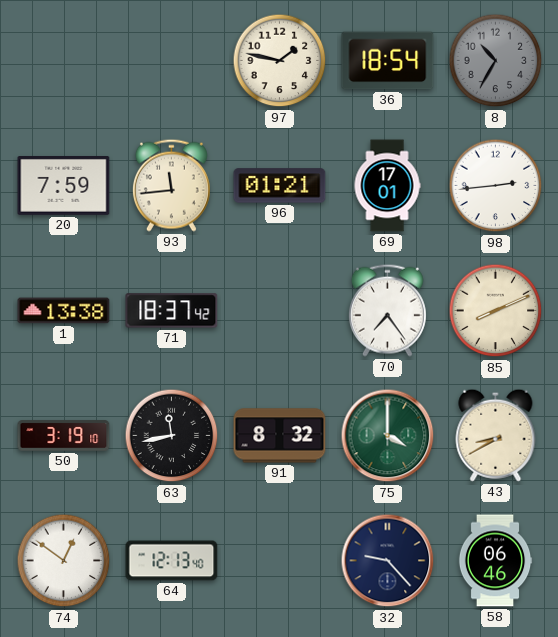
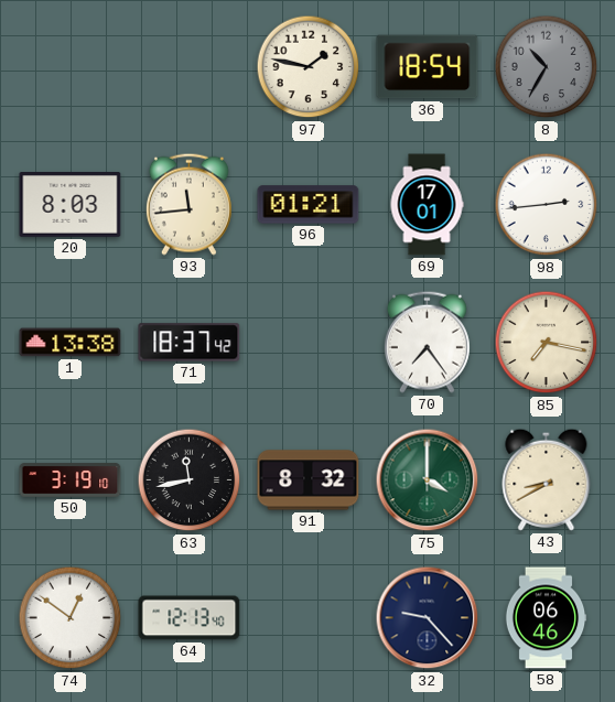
20: 7:59 -> 8:03 (71, 205)
85: 8:11 -> 7:17 (547, 343)
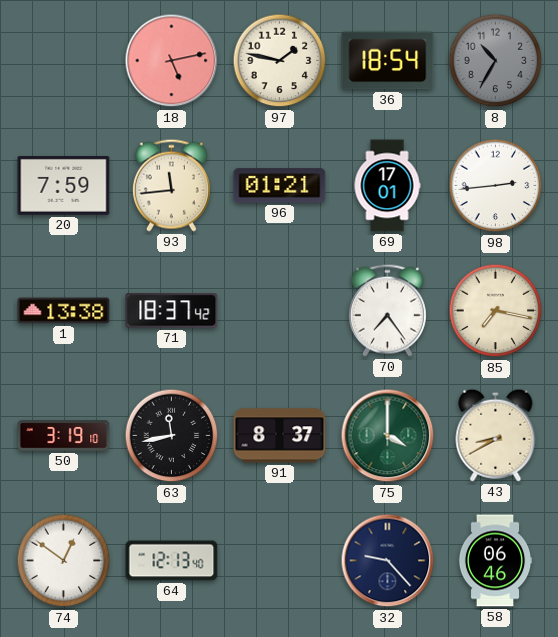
18: none -> 5:13 (172, 61)
20: 8:03 -> 7:59 (64, 186)
91: 8:32 -> 8:37 (280, 436)
